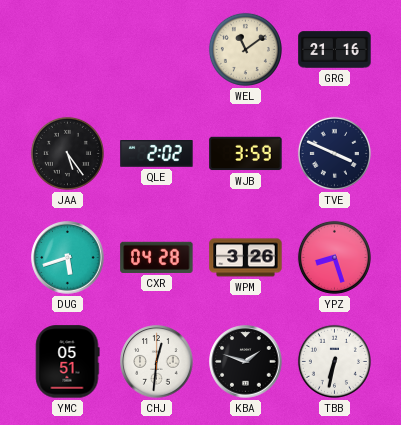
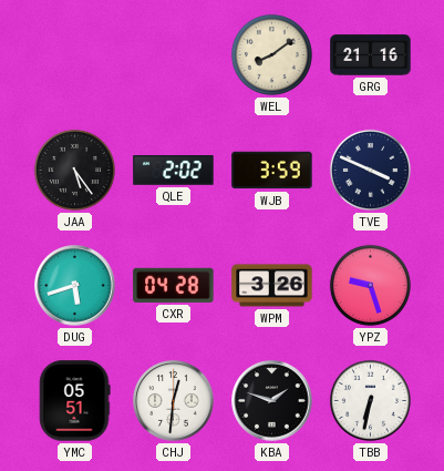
WEL: 11:09 -> 8:09 (271, 54)
YPZ: 8:27 -> 9:27 (370, 285)
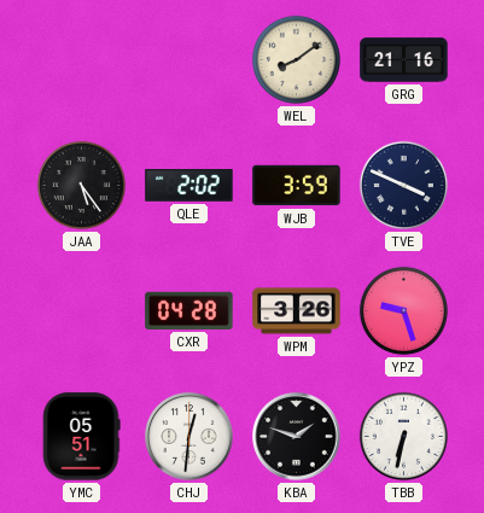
DUG: 5:42 -> none (75, 286)
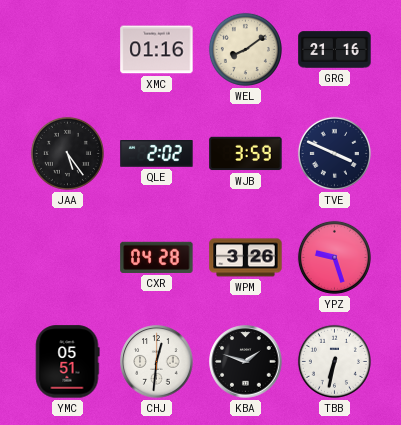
XMC: none -> 01:16 (157, 50)
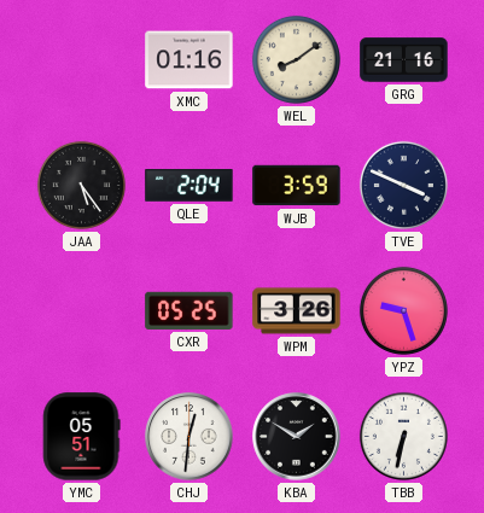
QLE: 2:02 -> 2:04 (189, 186)
CXR: 04:28 -> 05:25 (189, 310)
KBA: 1:48 -> 1:50 (297, 437)
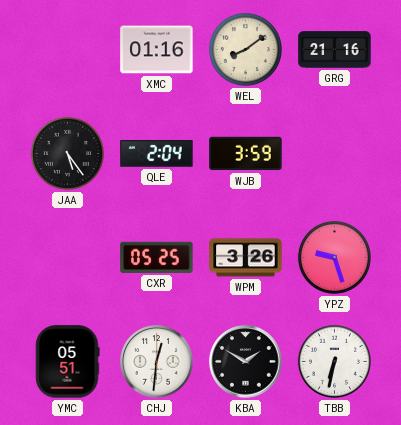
TVE: 3:49 -> none (403, 185)
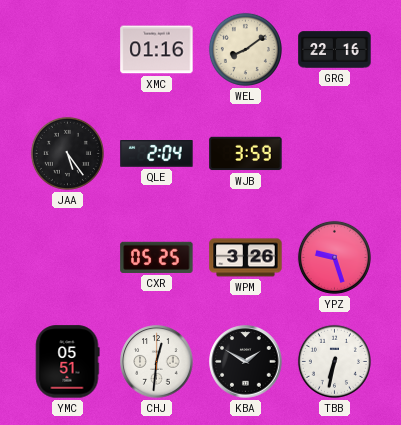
GRG: 21:16 -> 22:16 (335, 50)
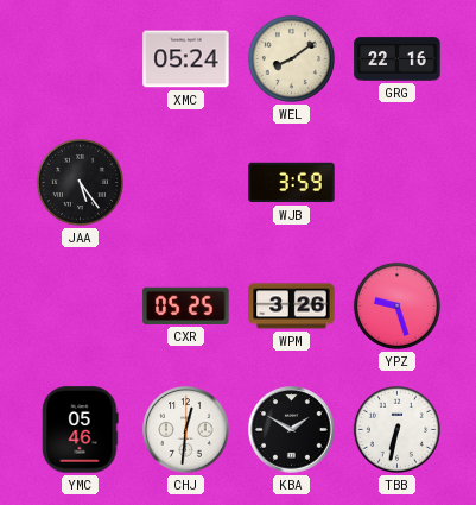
XMC: 01:16 -> 05:24 (186, 59)
QLE: 2:04 -> none (157, 154)
YMC: 05:51 -> 05:46 (81, 430)
